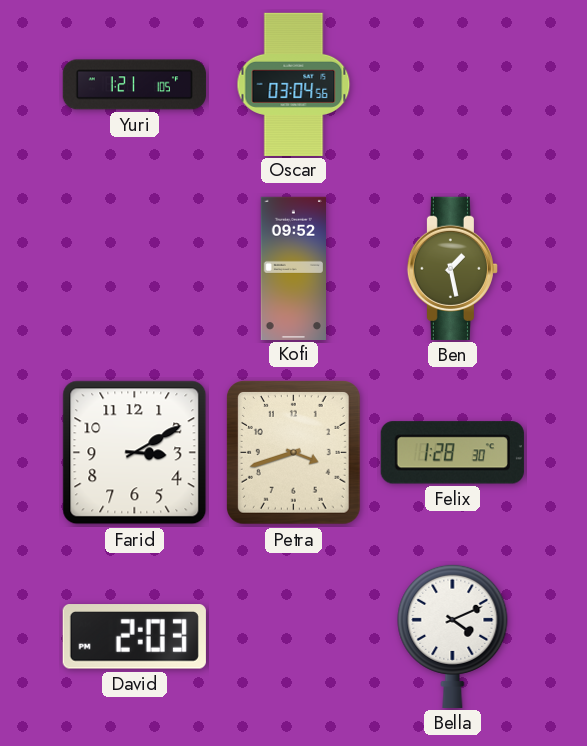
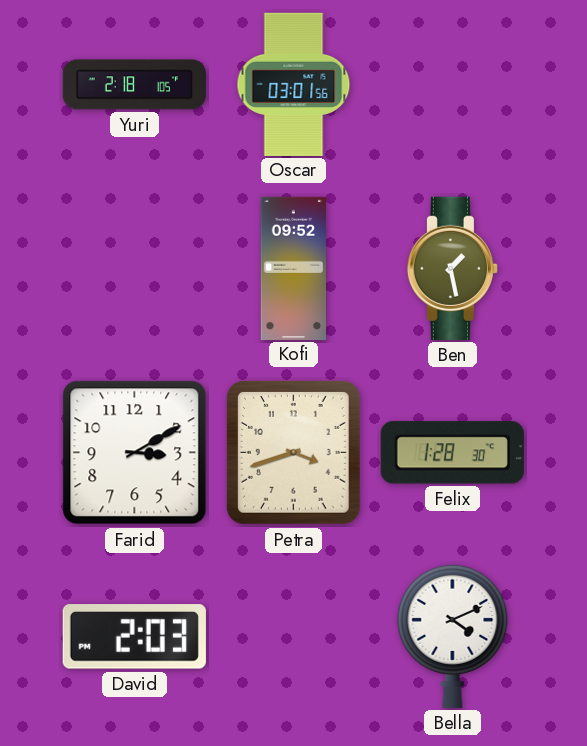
Yuri: 1:21 -> 2:18 (134, 85)
Oscar: 03:04 -> 03:01 (294, 84)
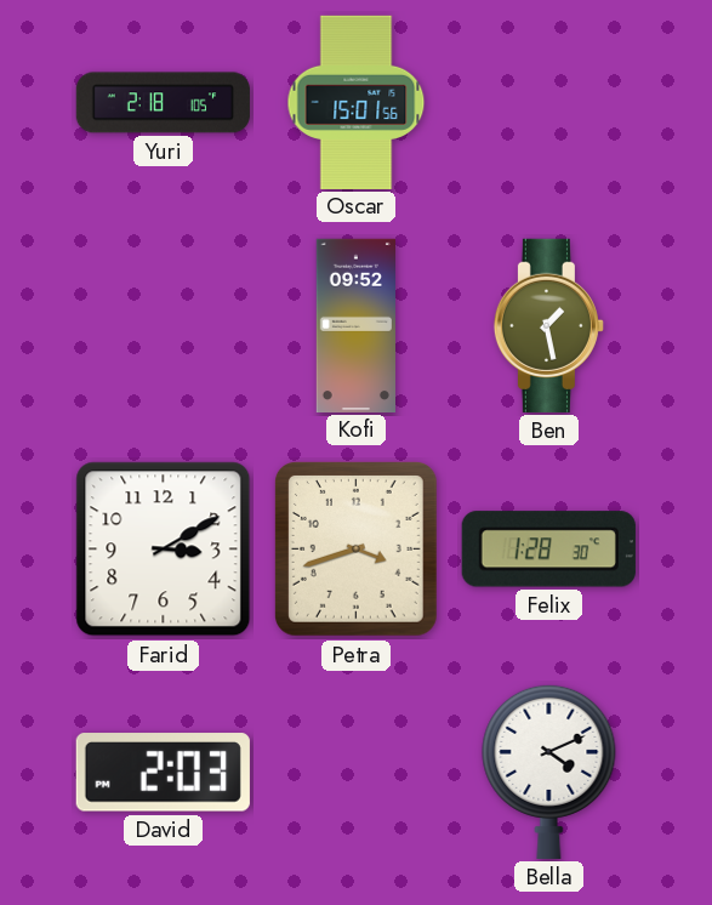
Oscar: 03:01 -> 15:01 (357, 102)
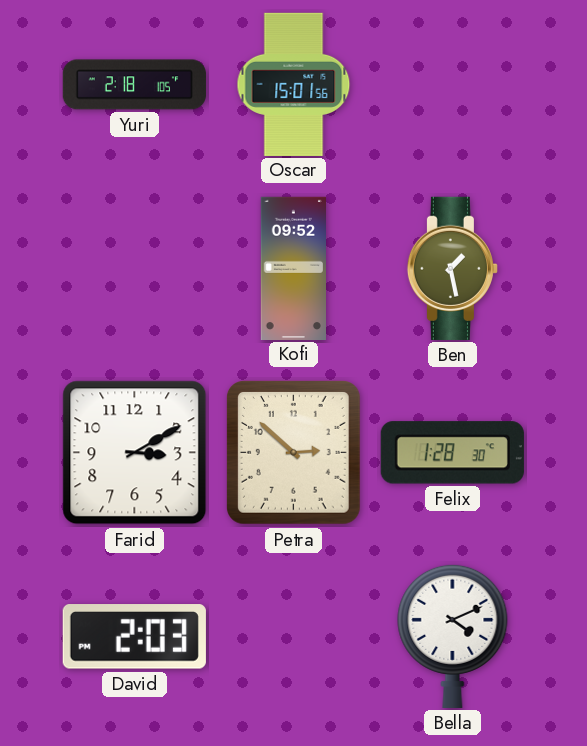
Petra: 3:42 -> 2:52 (294, 453)
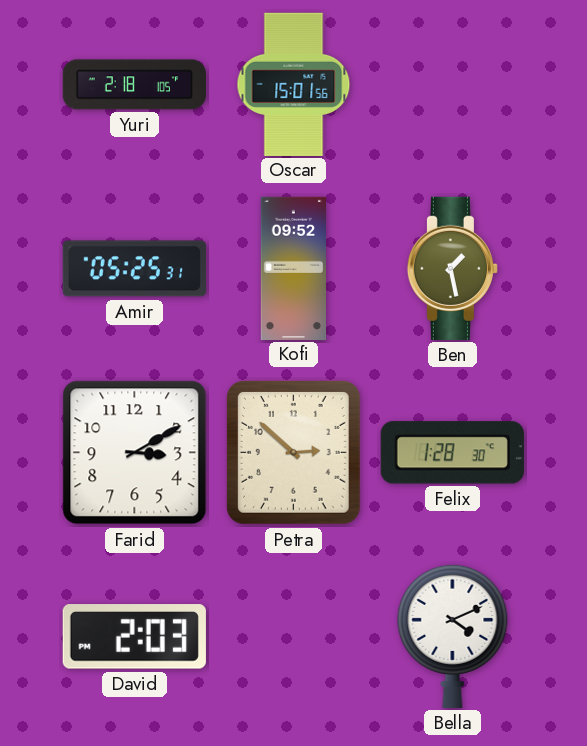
Amir: none -> 05:25 (134, 269)
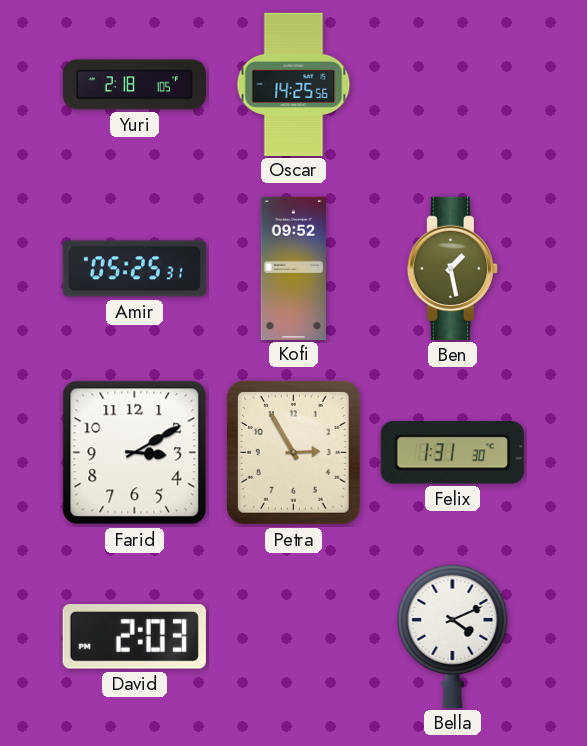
Oscar: 15:01 -> 14:25 (294, 84)
Petra: 2:52 -> 2:55 (294, 453)
Felix: 1:28 -> 1:31 (452, 453)
